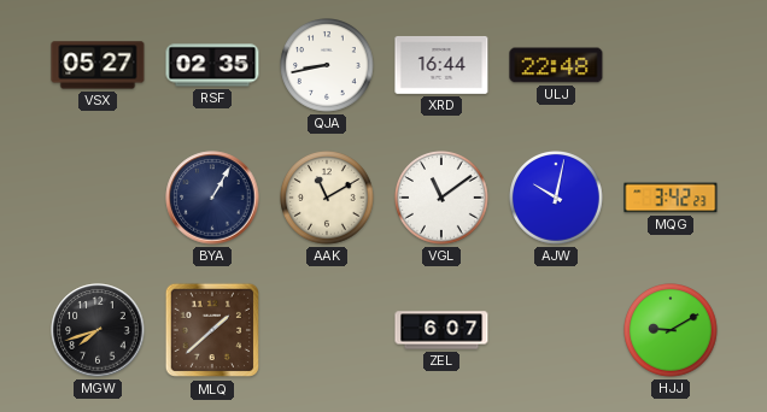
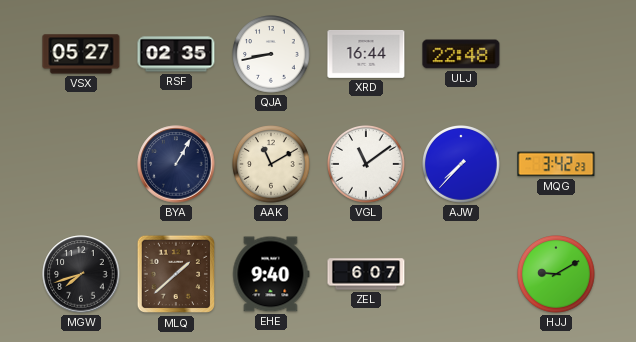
AJW: 10:02 -> 7:37 (462, 165)
EHE: none -> 9:40 (271, 274)
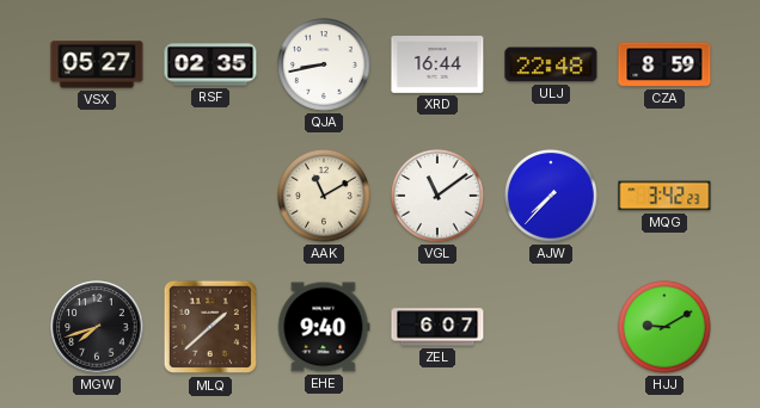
CZA: none -> 8:59 (664, 64)
BYA: 1:05 -> none (176, 164)
